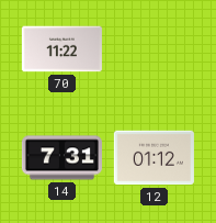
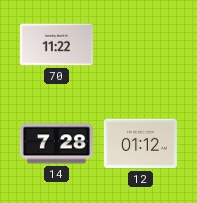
14: 7:31 -> 7:28 (56, 144)
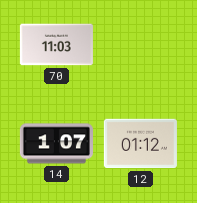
70: 11:22 -> 11:03 (56, 45)
14: 7:28 -> 1:07 (56, 144)
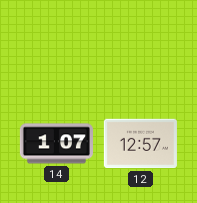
70: 11:03 -> none (56, 45)
12: 01:12 -> 12:57 (140, 144)
